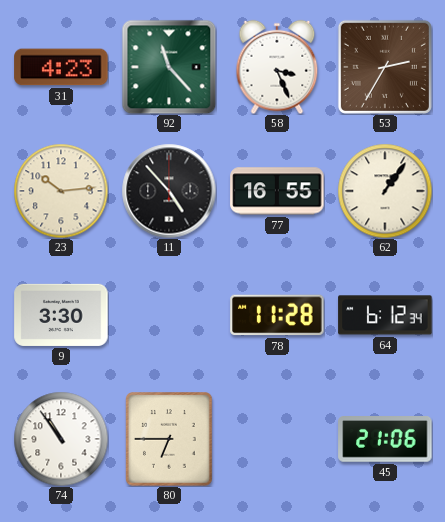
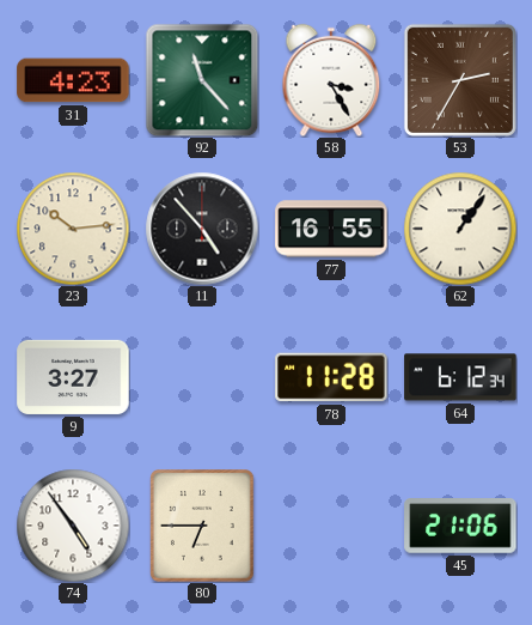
58: 3:26 -> 3:25 (331, 80)
9: 3:30 -> 3:27 (73, 377)
74: 10:54 -> 4:54 (73, 526)
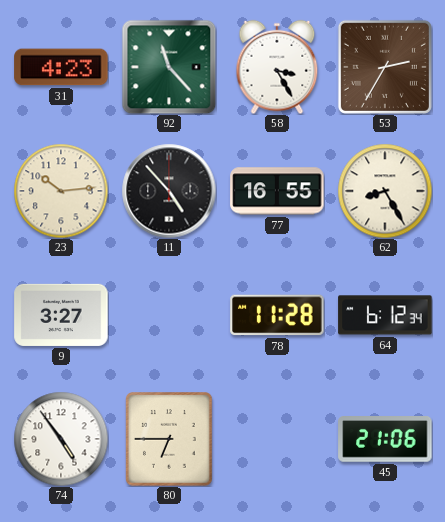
62: 1:06 -> 8:25 (385, 191)
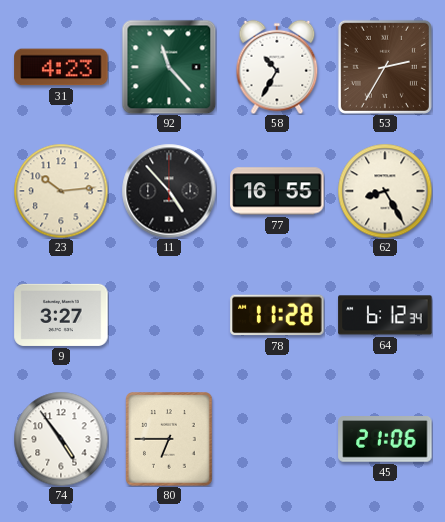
58: 3:25 -> 10:35 (277, 67)
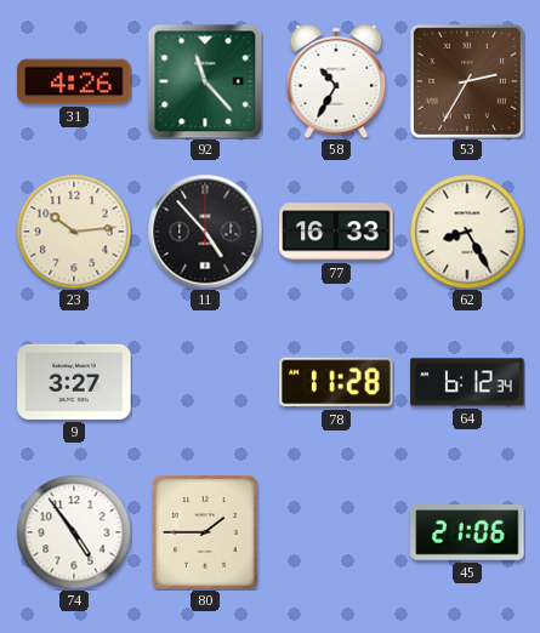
31: 4:23 -> 4:26 (74, 81)
77: 16:55 -> 16:33 (336, 232)
80: 6:45 -> 1:45 (206, 534)
